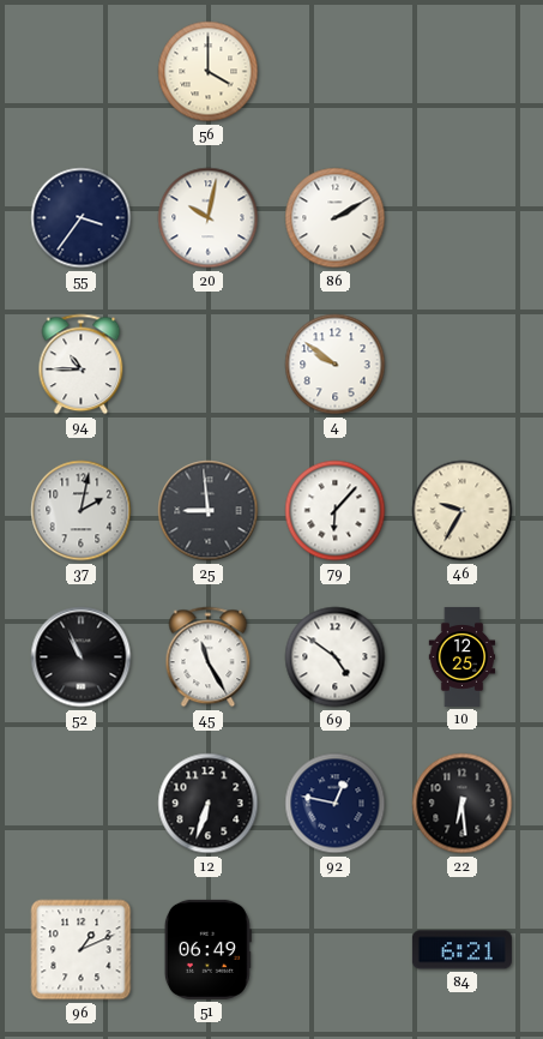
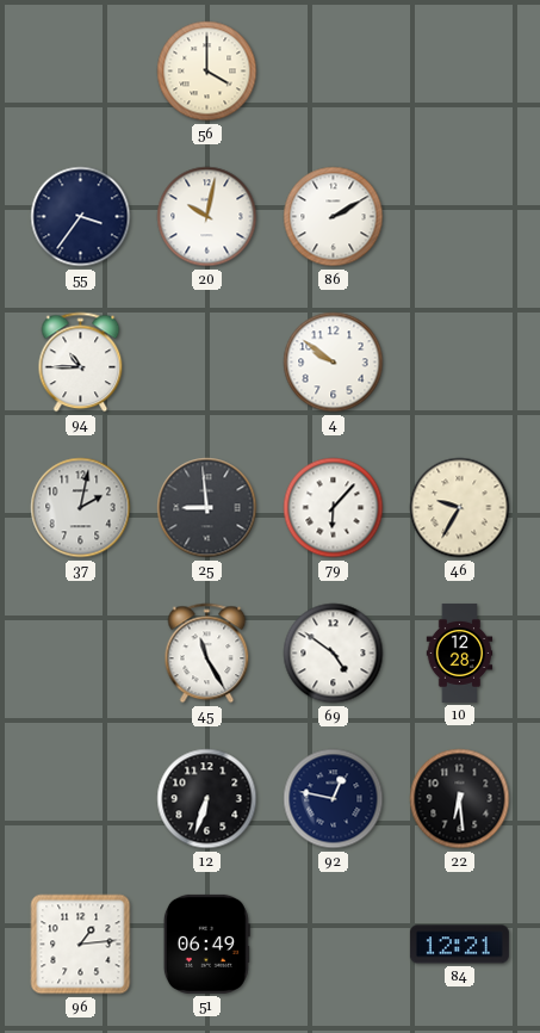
52: 10:56 -> none (82, 657)
10: 12:25 -> 12:28 (460, 652)
96: 1:11 -> 1:14 (81, 945)
84: 6:21 -> 12:21 (459, 945)
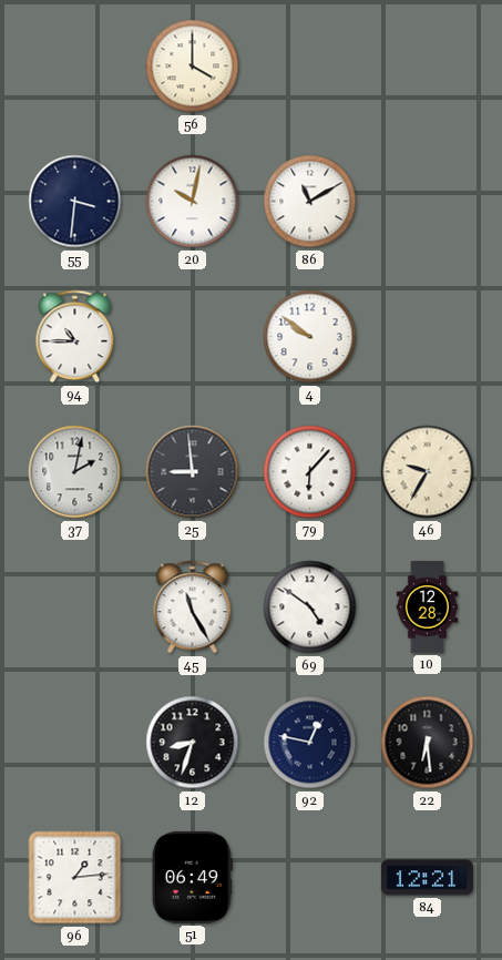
55: 3:36 -> 3:31 (75, 202)
86: 2:10 -> 11:10 (310, 202)
12: 6:33 -> 8:33 (193, 743)
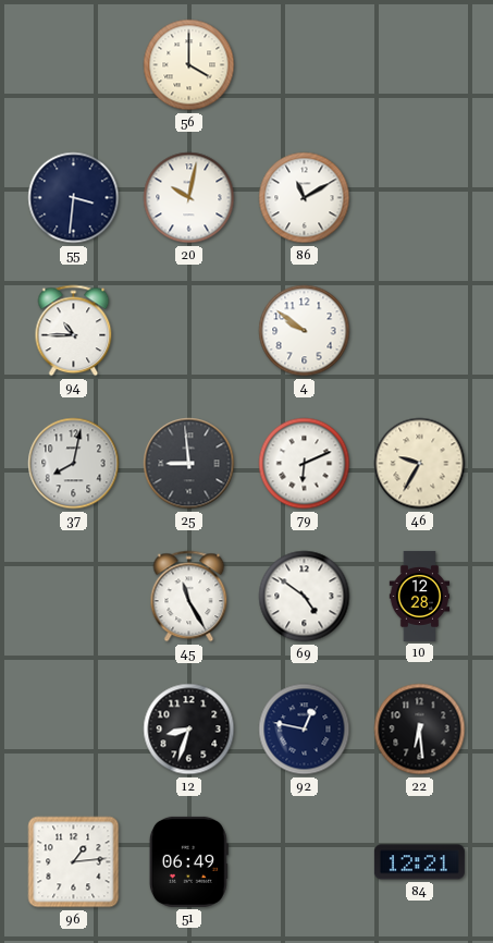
37: 2:02 -> 8:02 (74, 464)
79: 6:07 -> 6:11 (305, 464)
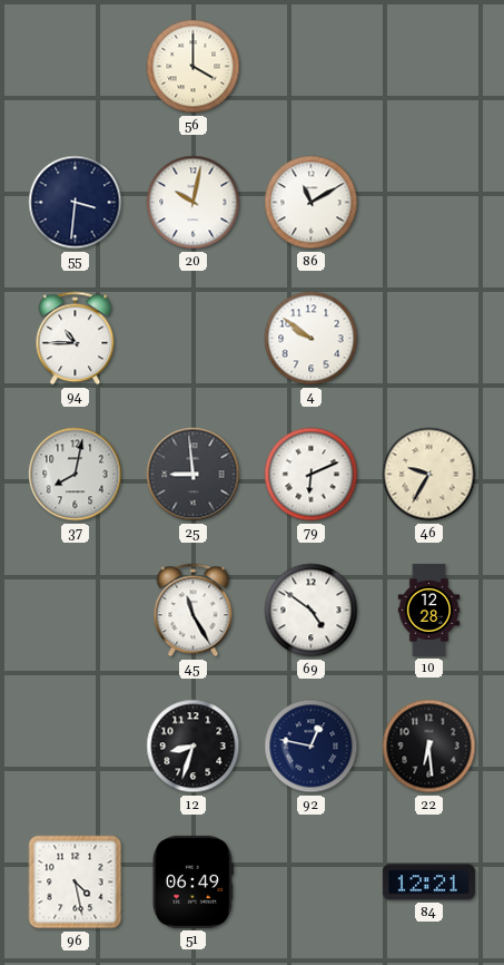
96: 1:14 -> 4:28 (76, 883)
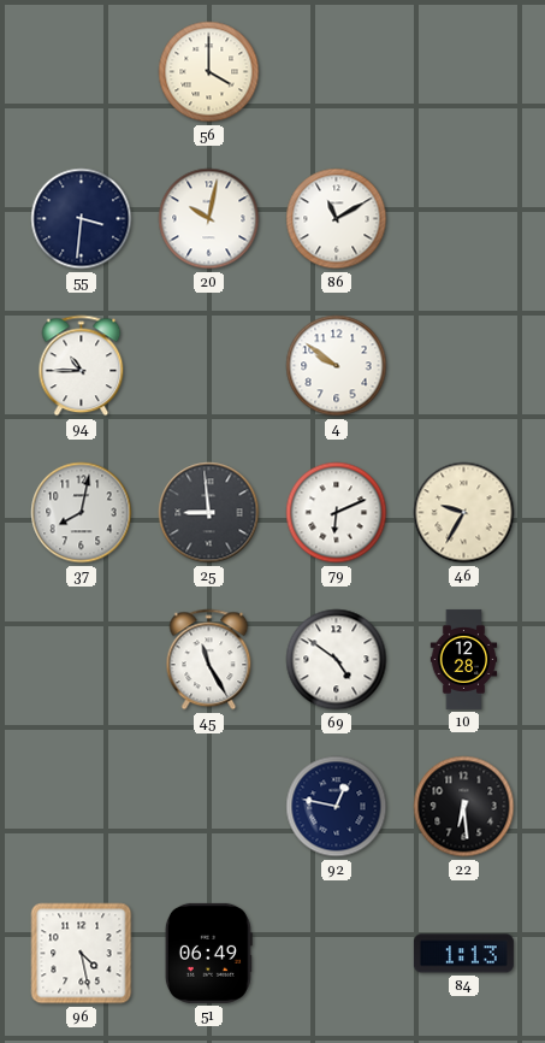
12: 8:33 -> none (194, 747)
84: 12:21 -> 1:13 (463, 954)
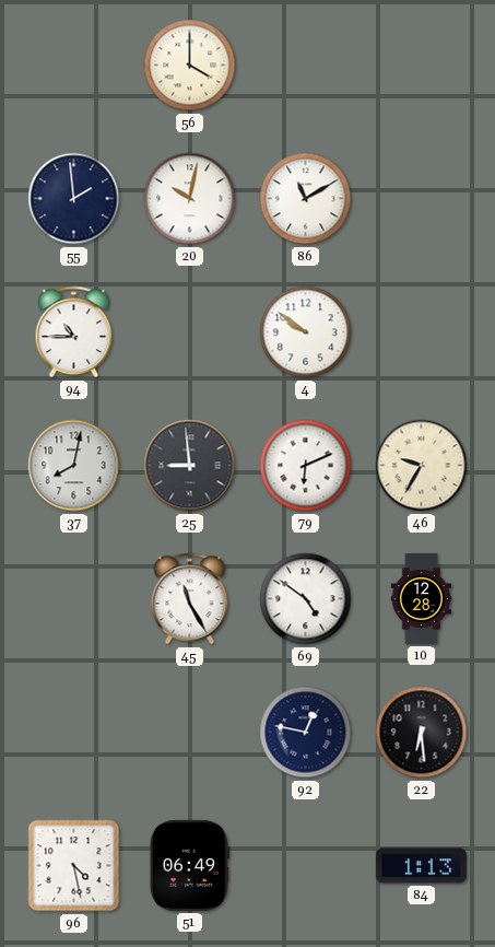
55: 3:31 -> 1:59 (74, 199)
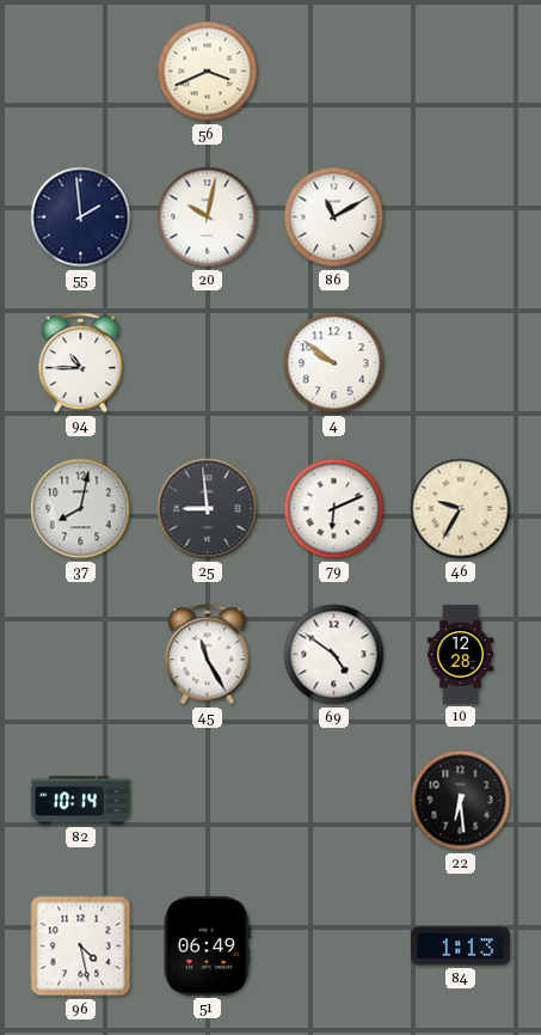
56: 4:00 -> 3:41 (208, 72)
82: none -> 10:14 (80, 801)
92: 12:47 -> none (306, 733)
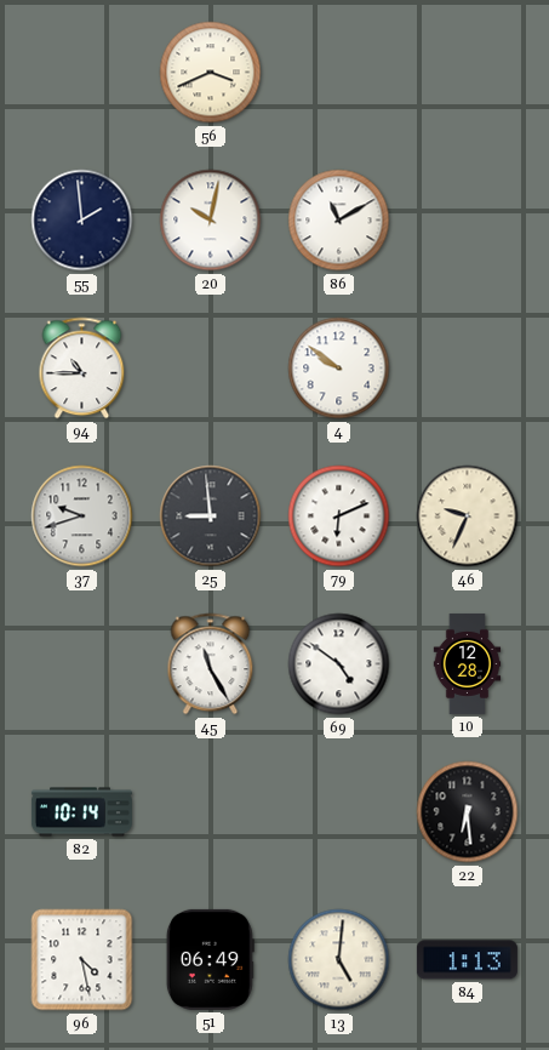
37: 8:02 -> 9:42 (82, 517)
46: 9:35 -> 9:34 (468, 517)
13: none -> 5:01 (339, 960)
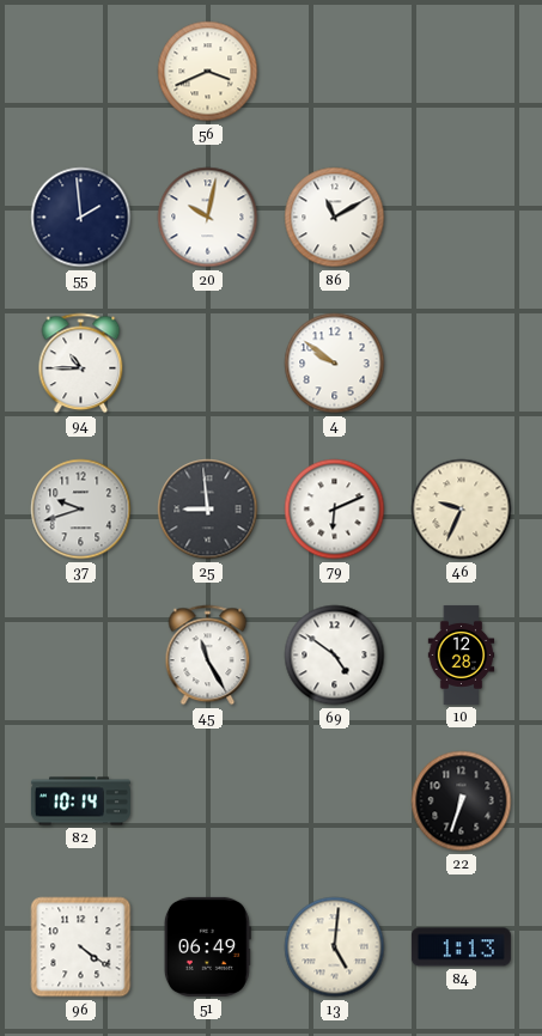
22: 6:29 -> 6:33 (462, 802)
96: 4:28 -> 4:21 (81, 947)
